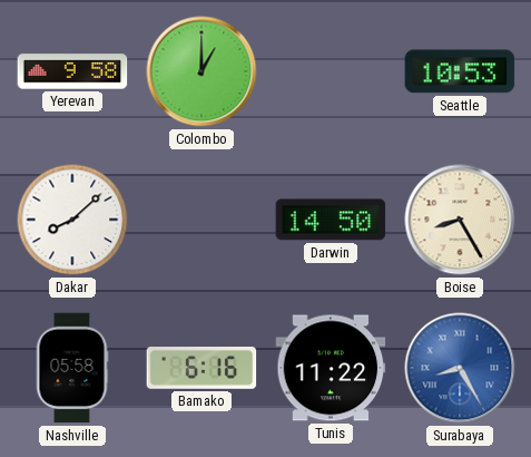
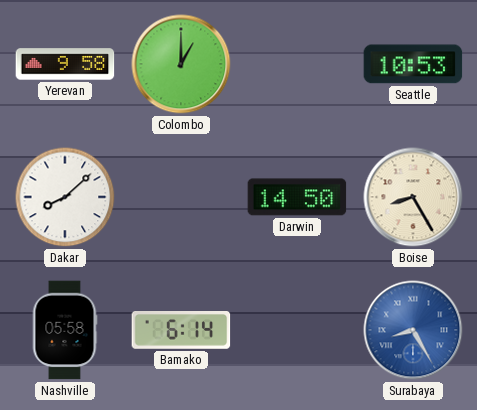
Bamako: 6:16 -> 6:14 (181, 331)
Tunis: 11:22 -> none (331, 368)
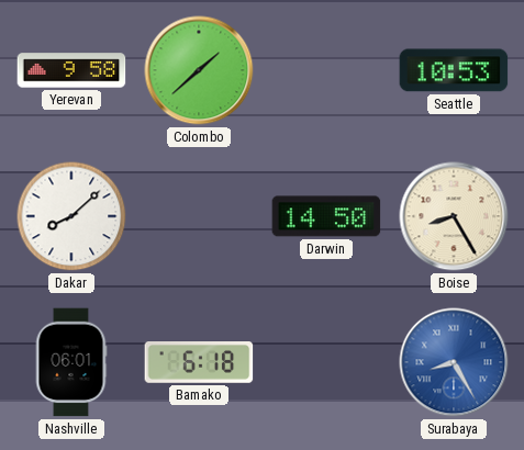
Colombo: 1:00 -> 1:38 (199, 70)
Nashville: 05:58 -> 06:01 (71, 362)
Bamako: 6:14 -> 6:18 (199, 363)
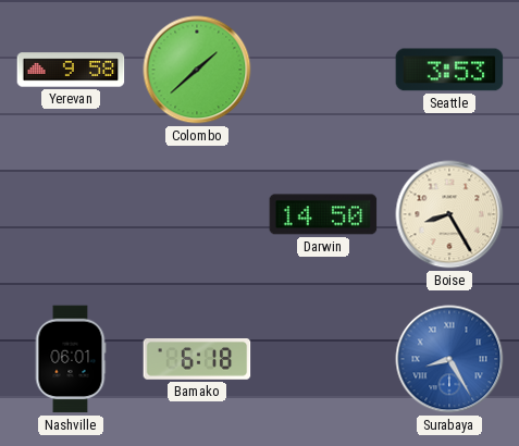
Seattle: 10:53 -> 3:53 (449, 70)
Dakar: 8:08 -> none (71, 216)
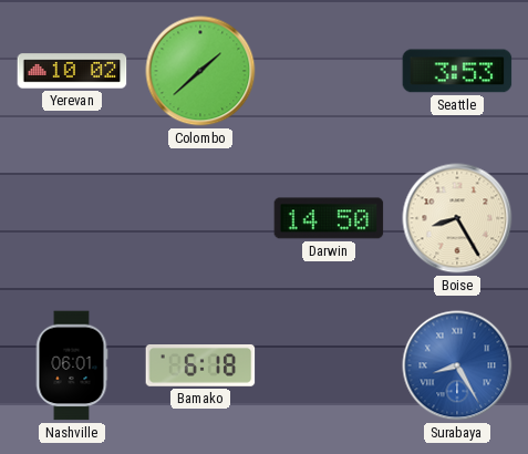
Yerevan: 9:58 -> 10:02 (72, 71)
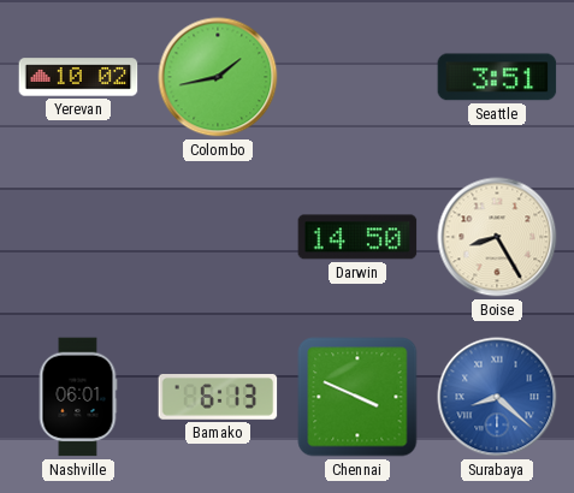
Colombo: 1:38 -> 1:43 (218, 77)
Seattle: 3:53 -> 3:51 (497, 77)
Bamako: 6:18 -> 6:13 (218, 398)
Chennai: none -> 3:49 (357, 397)
Surabaya: 8:25 -> 8:22 (497, 397)
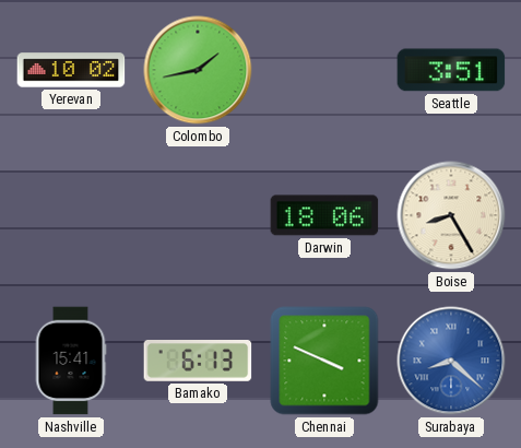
Darwin: 14:50 -> 18:06 (324, 215)
Nashville: 06:01 -> 15:41 (71, 361)
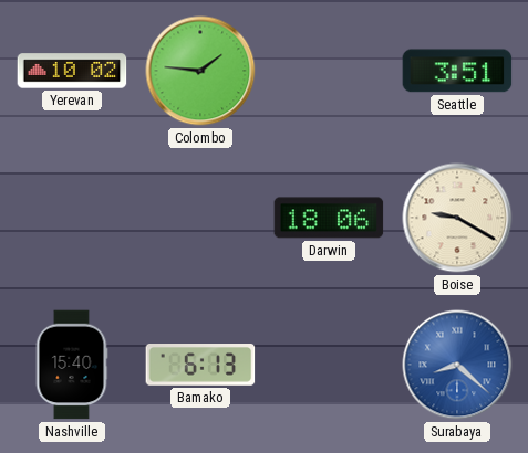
Colombo: 1:43 -> 1:46 (200, 71)
Boise: 8:25 -> 9:20 (457, 218)
Nashville: 15:41 -> 15:40 (72, 365)
Chennai: 3:49 -> none (324, 361)
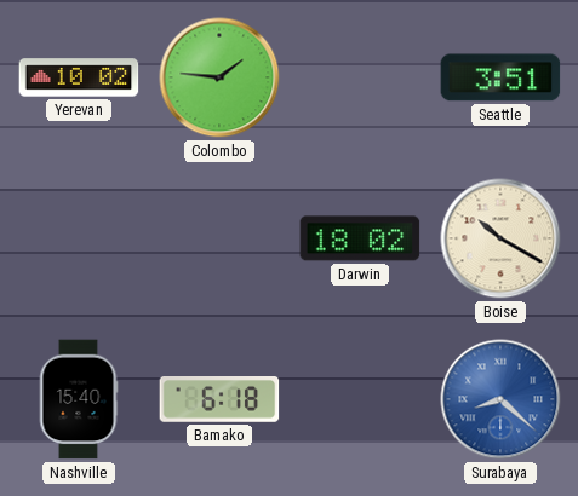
Darwin: 18:06 -> 18:02 (360, 238)
Boise: 9:20 -> 10:20 (500, 238)
Bamako: 6:13 -> 6:18 (219, 400)
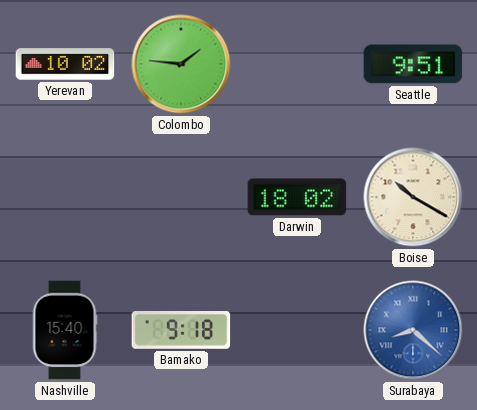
Seattle: 3:51 -> 9:51 (413, 64)
Bamako: 6:18 -> 9:18 (181, 331)
